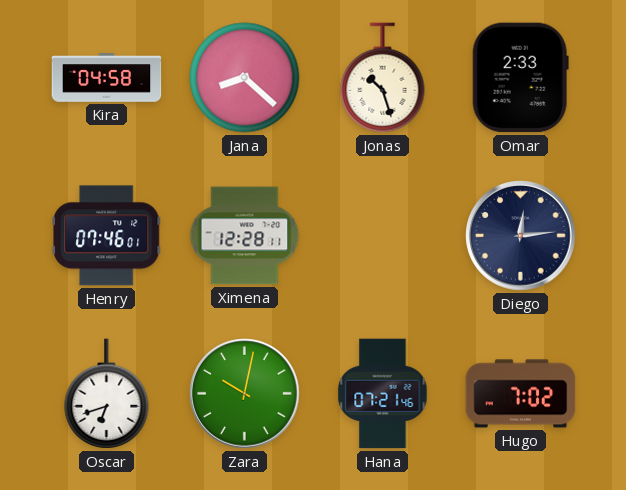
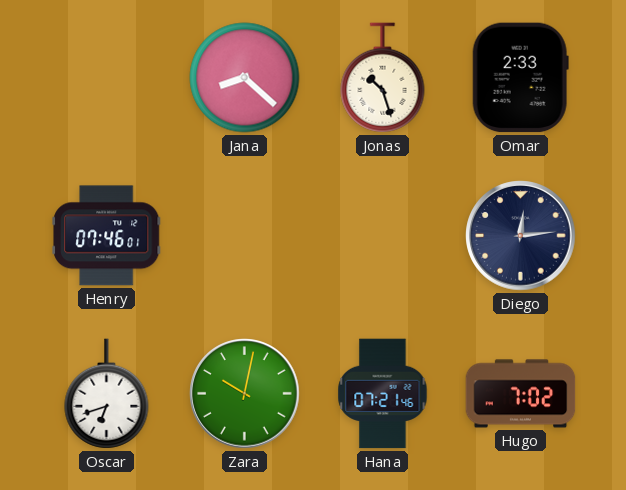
Kira: 04:58 -> none (107, 78)
Ximena: 12:28 -> none (245, 236)
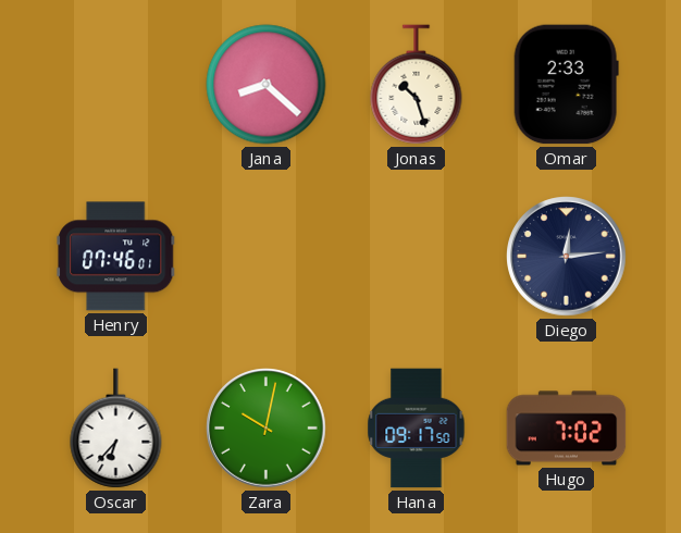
Oscar: 6:42 -> 6:37 (116, 429)
Hana: 07:21 -> 09:17 (417, 429)
